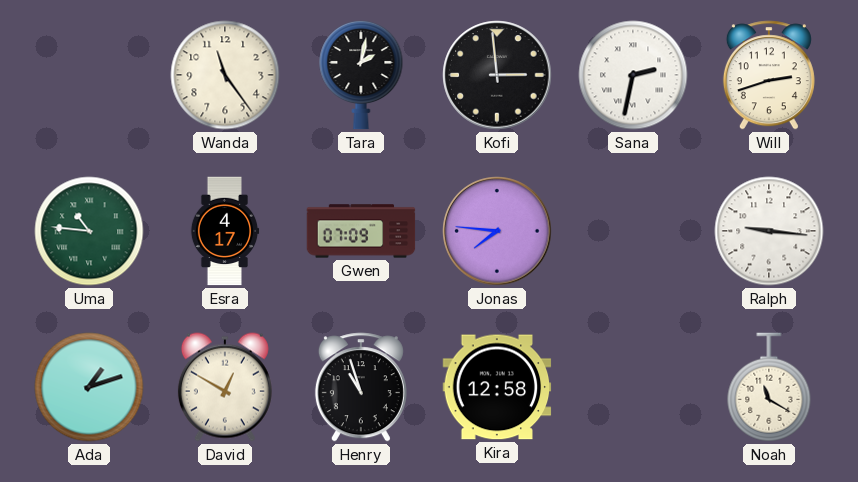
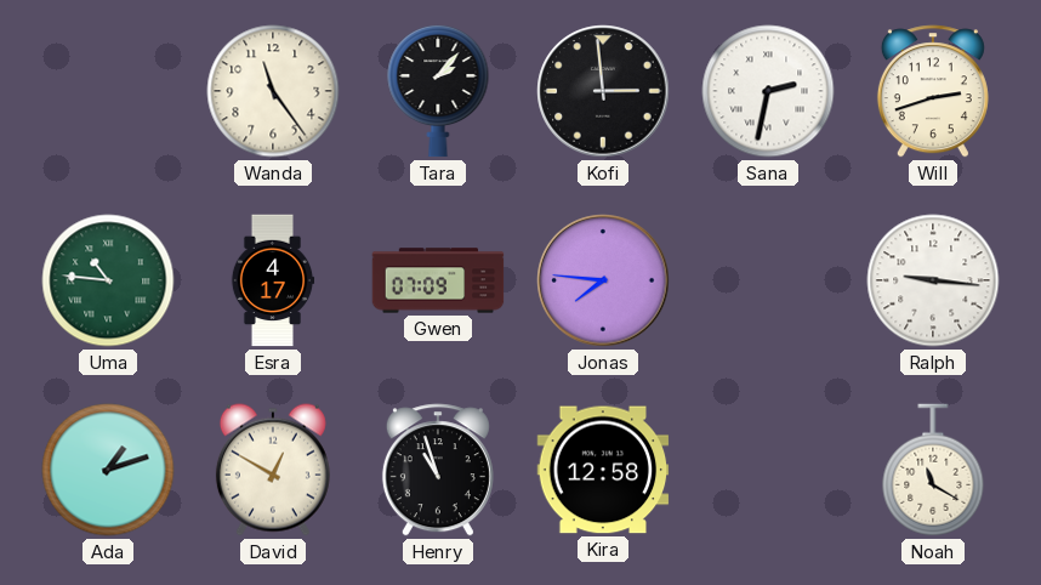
Tara: 2:02 -> 2:07 (438, 91)
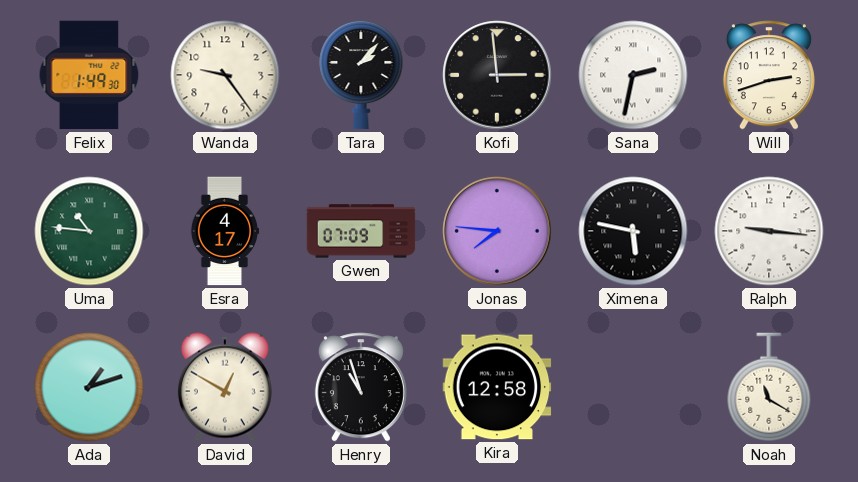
Felix: none -> 1:49 (89, 75)
Wanda: 11:24 -> 9:24 (225, 75)
Ximena: none -> 5:47 (633, 231)
